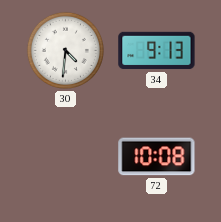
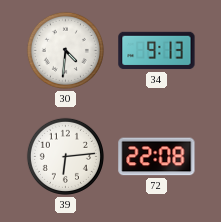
39: none -> 6:14 (65, 156)
72: 10:08 -> 22:08 (157, 157)
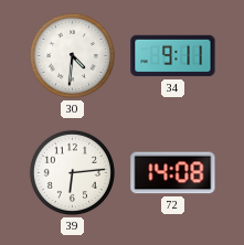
34: 9:13 -> 9:11 (173, 56)
72: 22:08 -> 14:08 (173, 173)
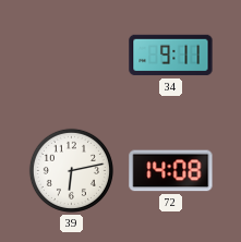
30: 4:31 -> none (72, 55)
39: 6:14 -> 6:13 (71, 170)
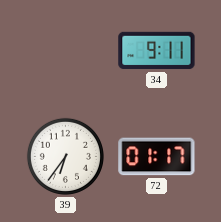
39: 6:13 -> 6:36 (65, 156)
72: 14:08 -> 01:17 (157, 157)
